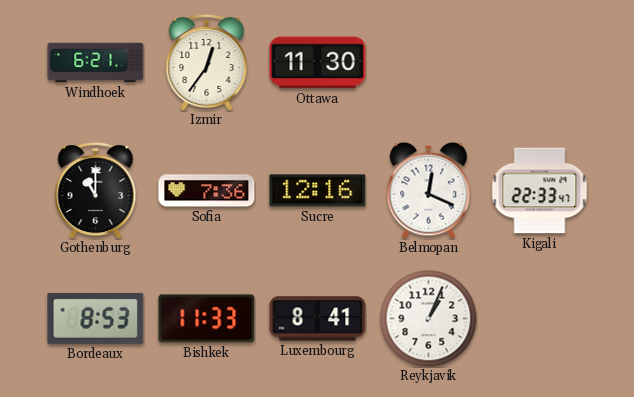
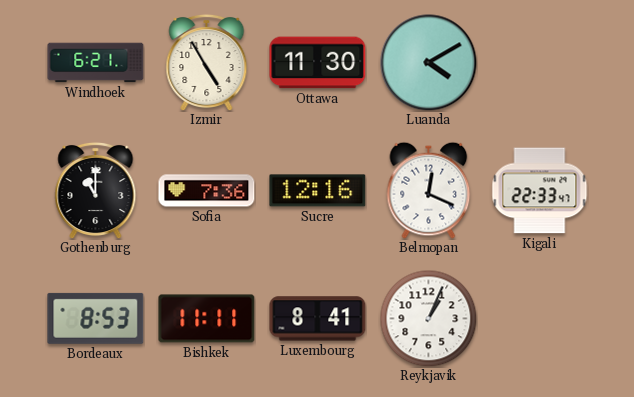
Izmir: 12:36 -> 4:55 (207, 62)
Luanda: none -> 4:10 (429, 63)
Bishkek: 11:33 -> 11:11 (207, 319)
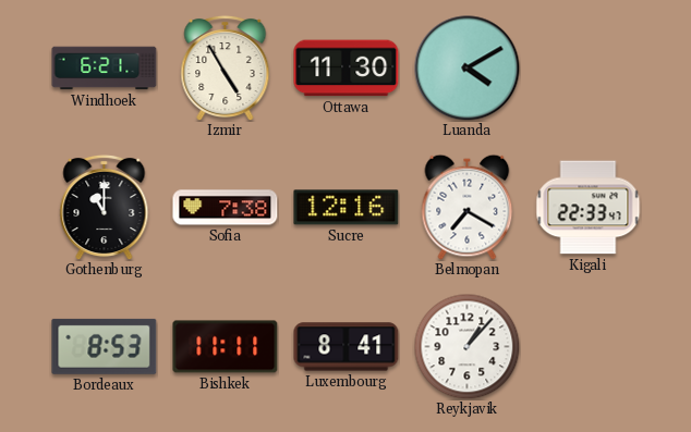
Sofia: 7:36 -> 7:38 (226, 208)
Belmopan: 12:19 -> 7:20 (468, 207)
Reykjavik: 1:04 -> 1:07 (466, 346)
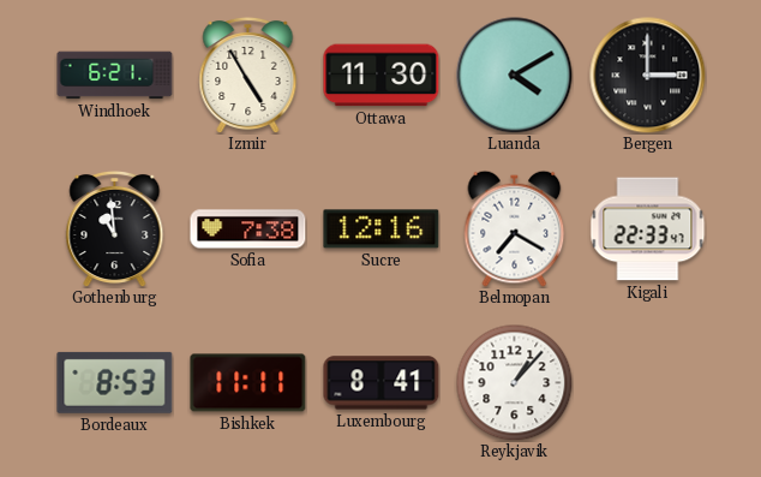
Bergen: none -> 3:00 (648, 76)
Gothenburg: 11:00 -> 10:59 (115, 228)
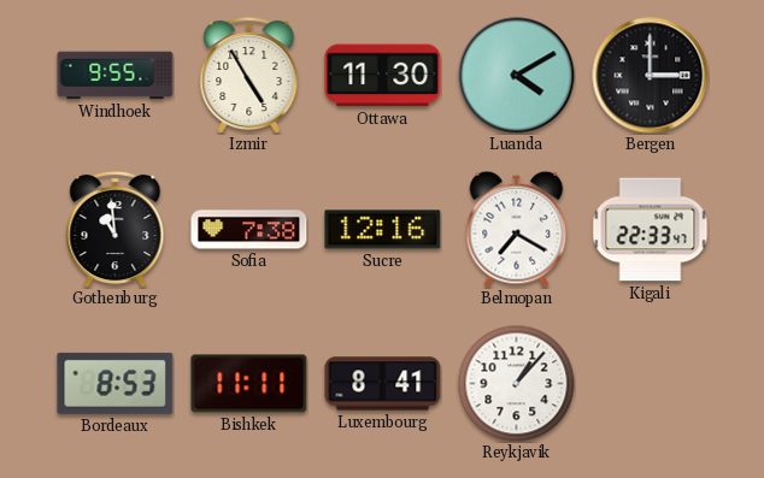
Windhoek: 6:21 -> 9:55 (116, 76)
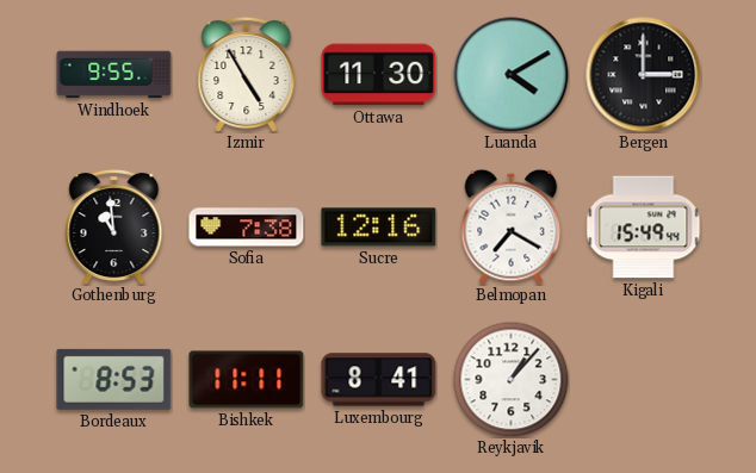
Kigali: 22:33 -> 15:49 (644, 228)
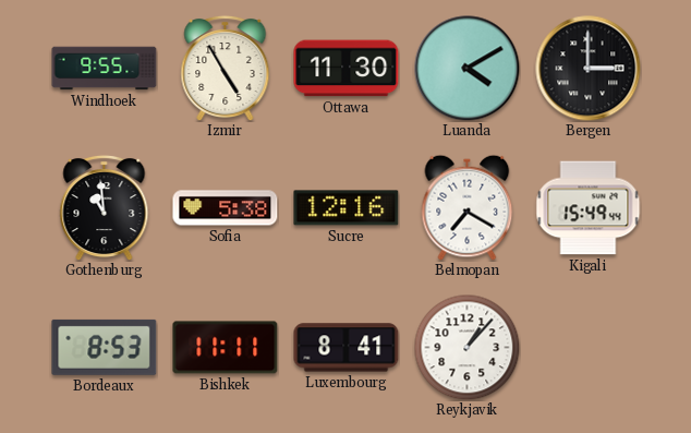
Sofia: 7:38 -> 5:38 (226, 208)
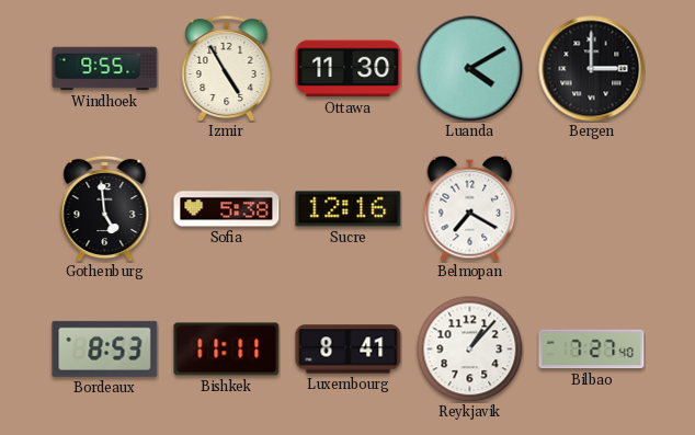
Gothenburg: 10:59 -> 4:59 (105, 208)
Kigali: 15:49 -> none (589, 208)
Bilbao: none -> 7:27 (592, 350)
